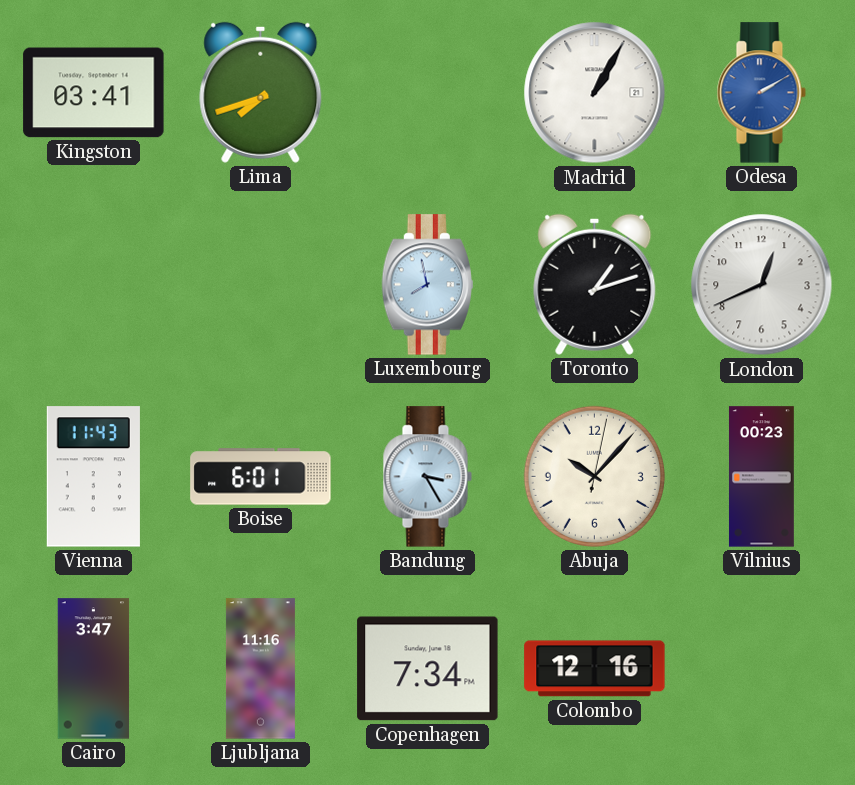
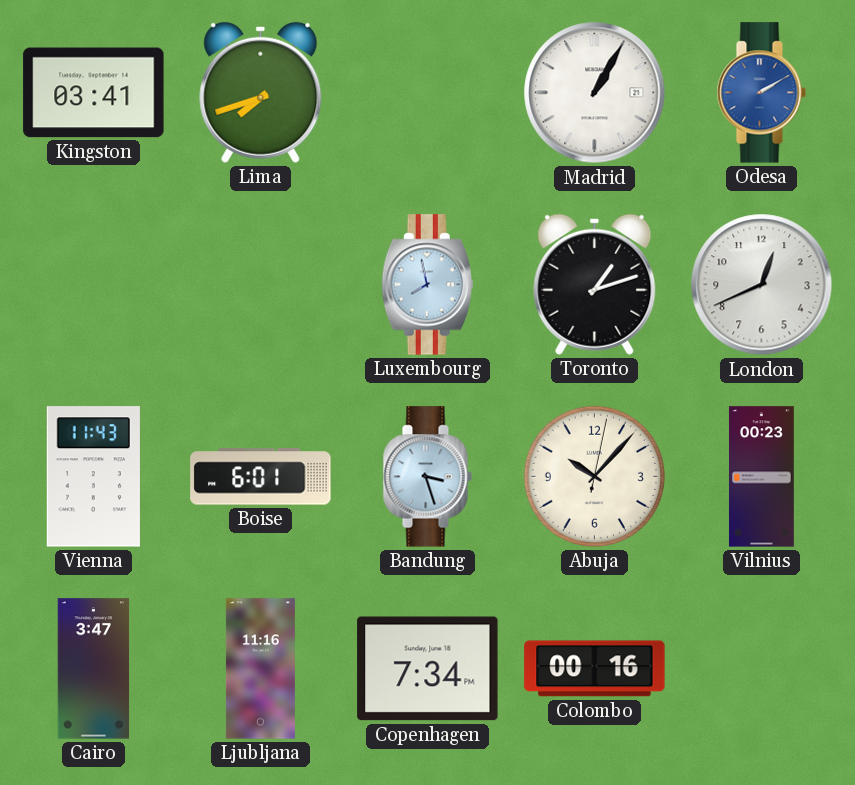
Bandung: 3:25 -> 3:27 (427, 477)
Colombo: 12:16 -> 00:16 (595, 669)
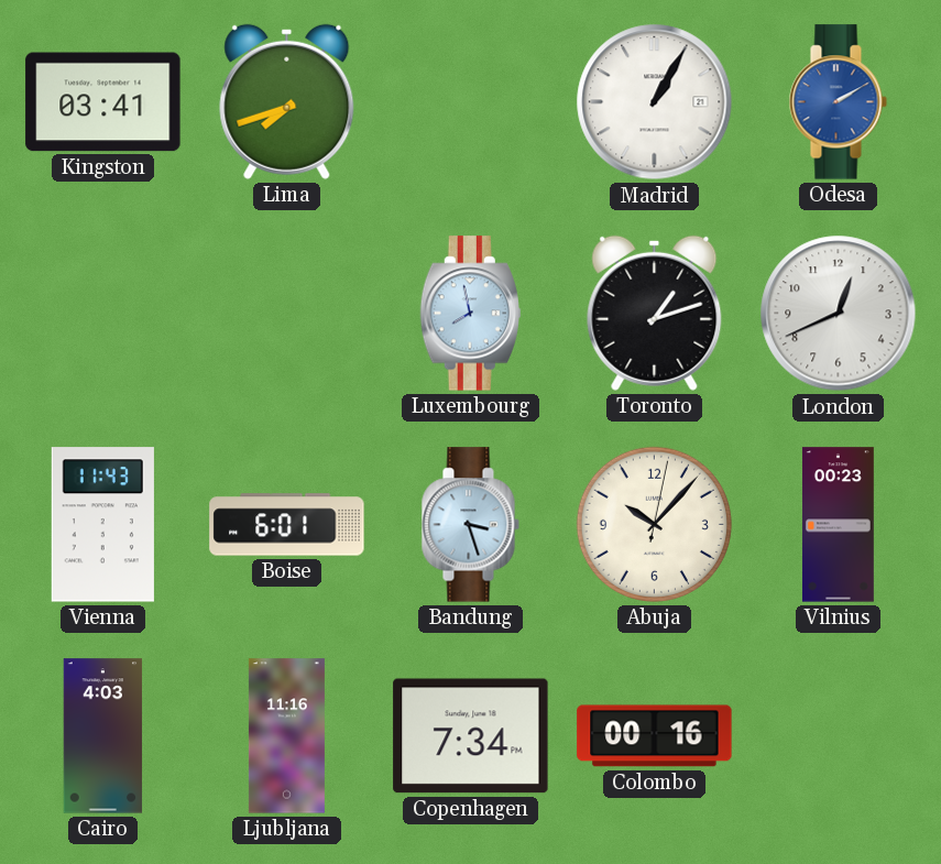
Cairo: 3:47 -> 4:03 (103, 736)
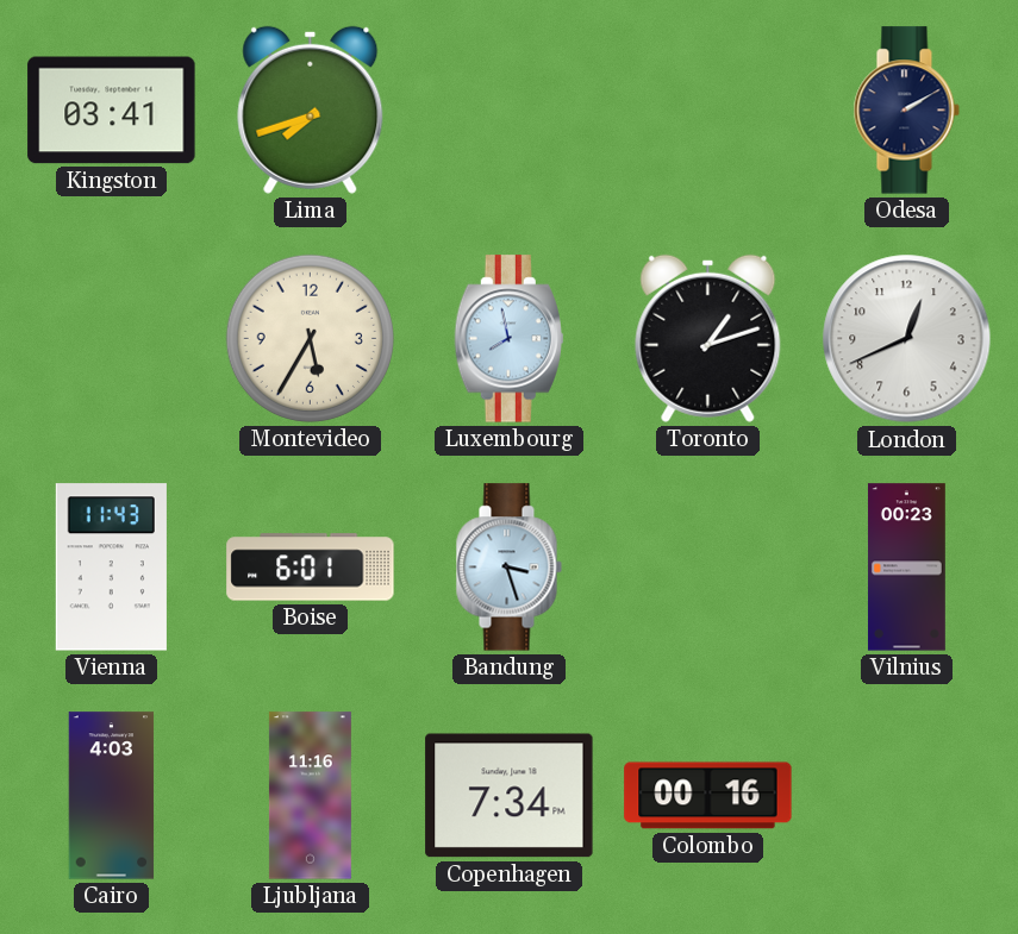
Madrid: 1:05 -> none (655, 102)
Odesa dial: blue -> navy (906, 111)
Montevideo: none -> 5:35 (310, 338)
Abuja: 10:07 -> none (654, 524)
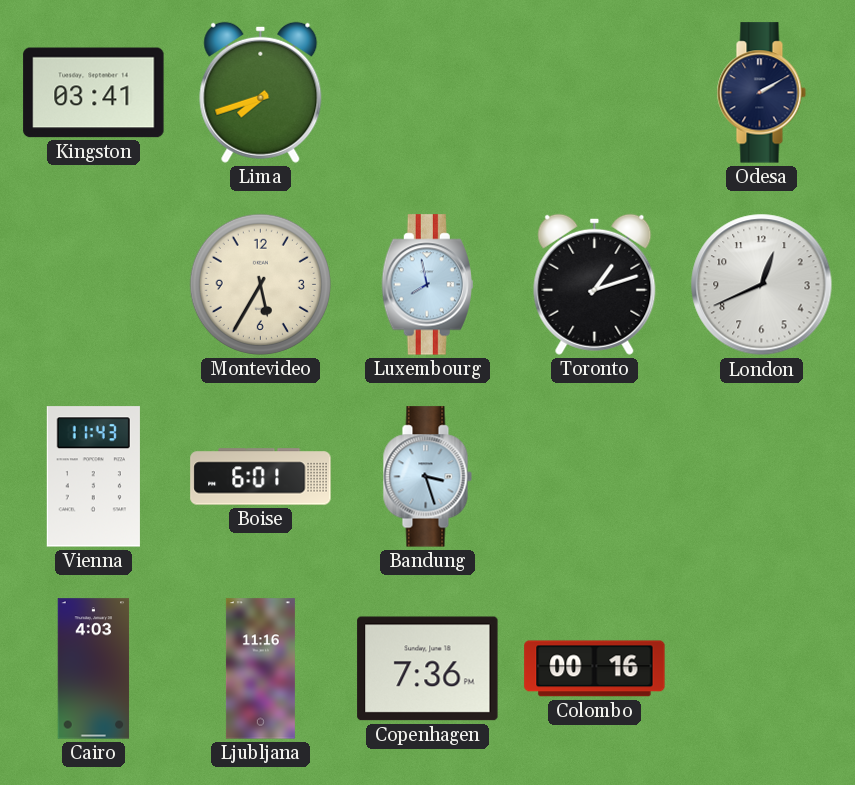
Vilnius: 00:23 -> none (906, 568)
Copenhagen: 7:34 -> 7:36 (428, 669)
